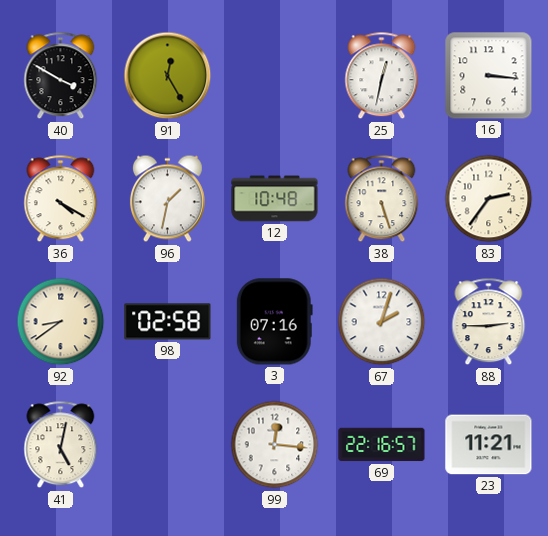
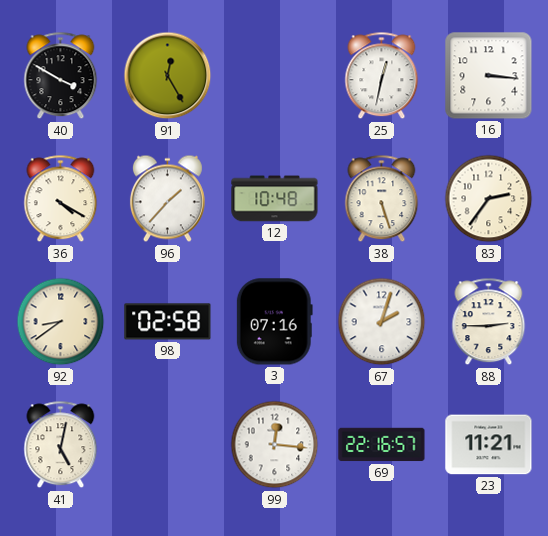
96: 1:32 -> 1:37 (167, 199)
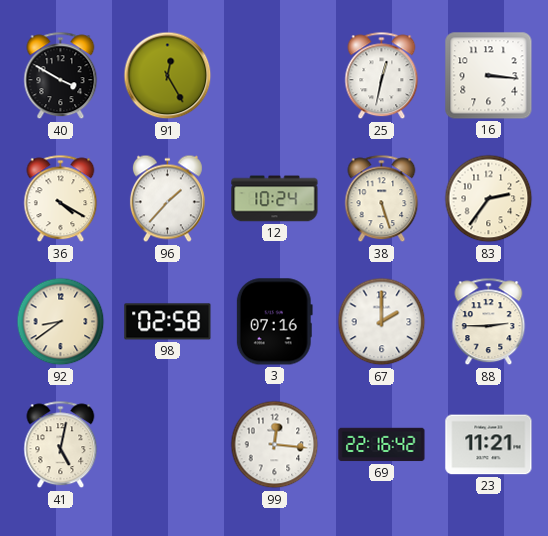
12: 10:48 -> 10:24 (275, 199)
67: 2:03 -> 2:00 (382, 322)
69: 22:16:57 -> 22:16:42 (382, 445)
